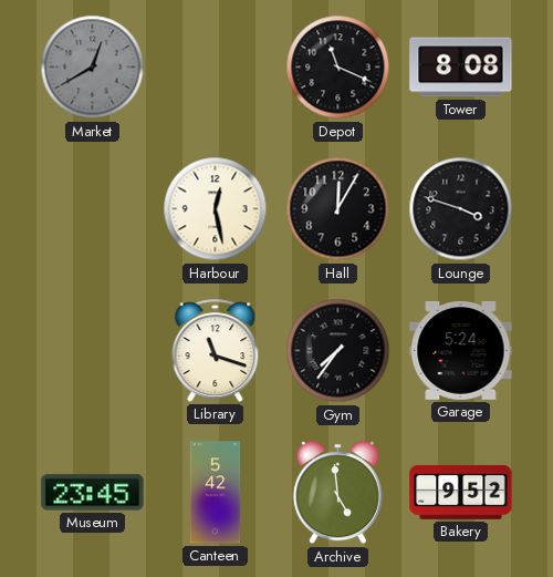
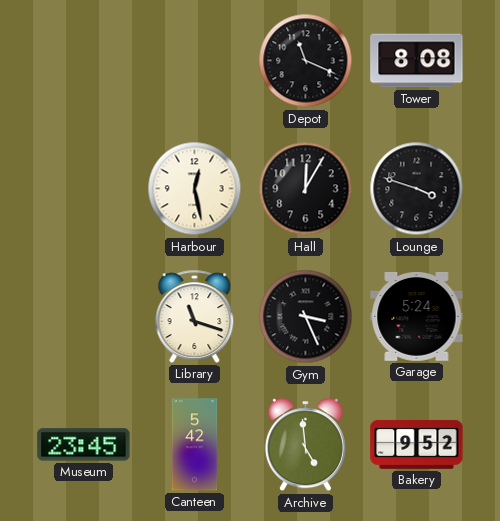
Market: 12:40 -> none (93, 68)
Gym: 7:36 -> 3:26 (306, 317)
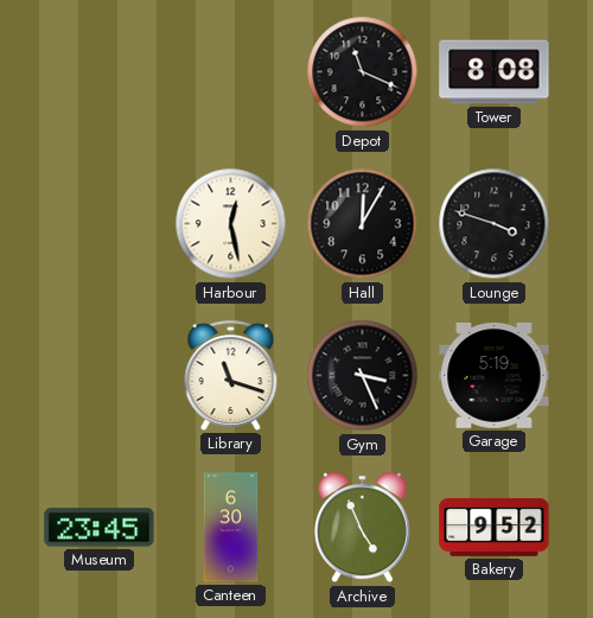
Garage: 5:24 -> 5:19 (495, 375)
Canteen: 5:42 -> 6:30 (231, 528)
Archive: 4:59 -> 4:56 (362, 528)
